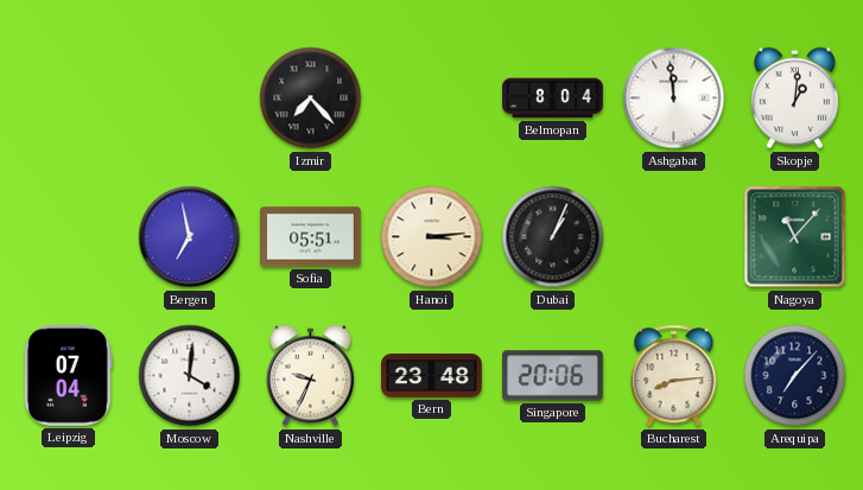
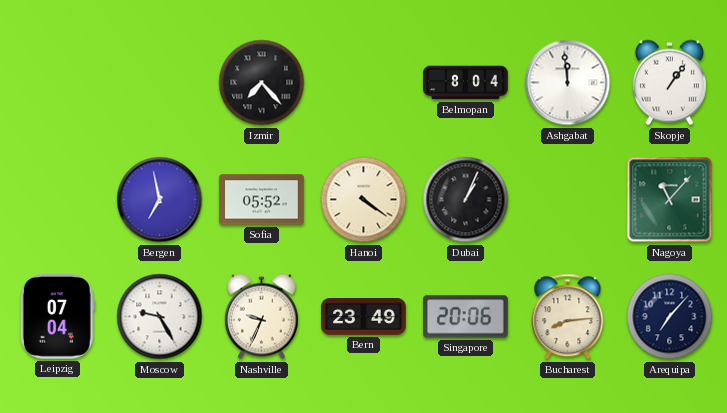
Skopje: 1:01 -> 1:06 (669, 83)
Sofia: 05:51 -> 05:52 (262, 200)
Hanoi: 3:14 -> 4:21 (364, 200)
Moscow: 4:01 -> 9:25 (160, 317)
Bern: 23:48 -> 23:49 (364, 317)
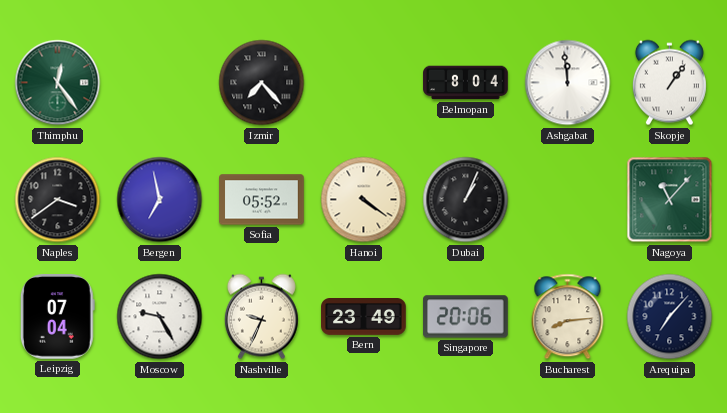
Thimphu: none -> 12:24 (58, 83)
Naples: none -> 3:39 (58, 200)
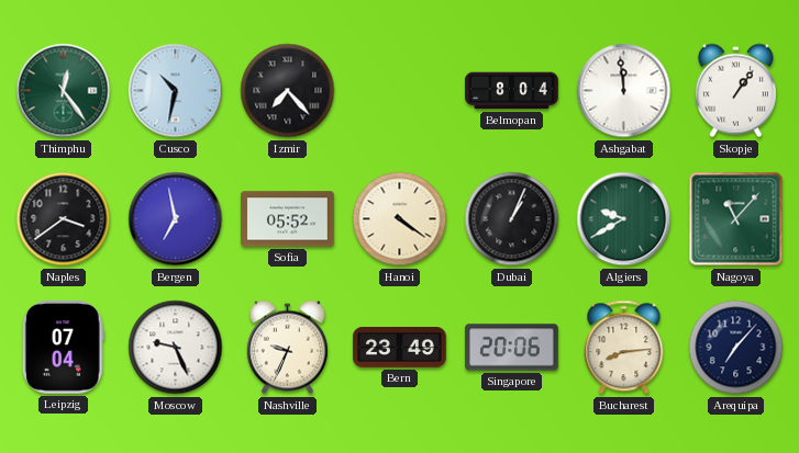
Cusco: none -> 10:32 (176, 91)
Algiers: none -> 9:40 (624, 219)
Moscow: 9:25 -> 9:26 (176, 348)
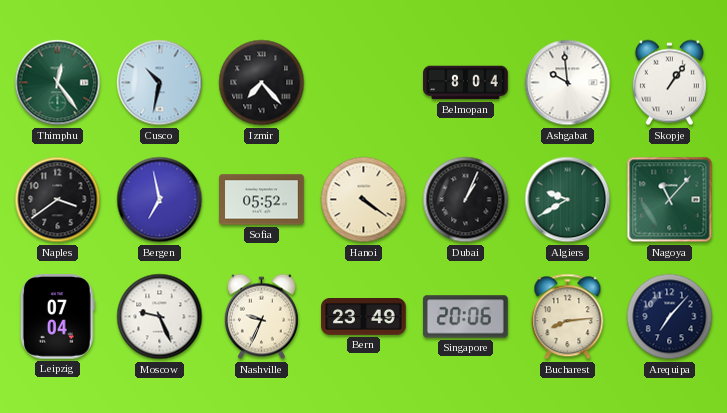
Ashgabat: 11:59 -> 9:59 (568, 83)
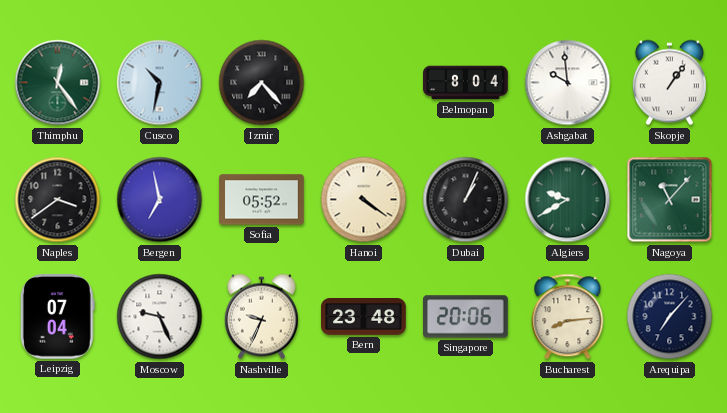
Bern: 23:49 -> 23:48 (364, 317)
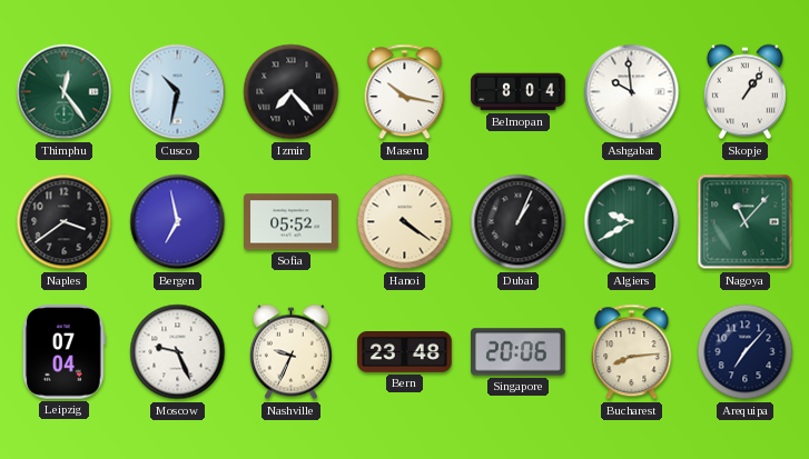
Maseru: none -> 10:17 (405, 92)
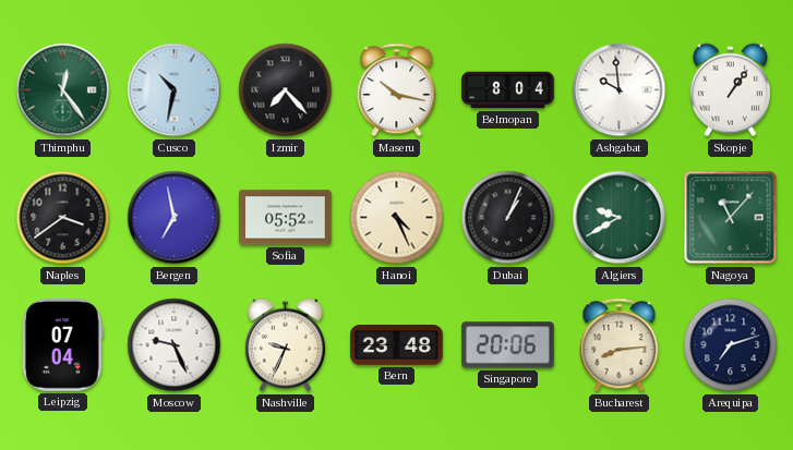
Hanoi: 4:21 -> 4:26 (397, 218)
Arequipa: 7:07 -> 7:12 (731, 345)
